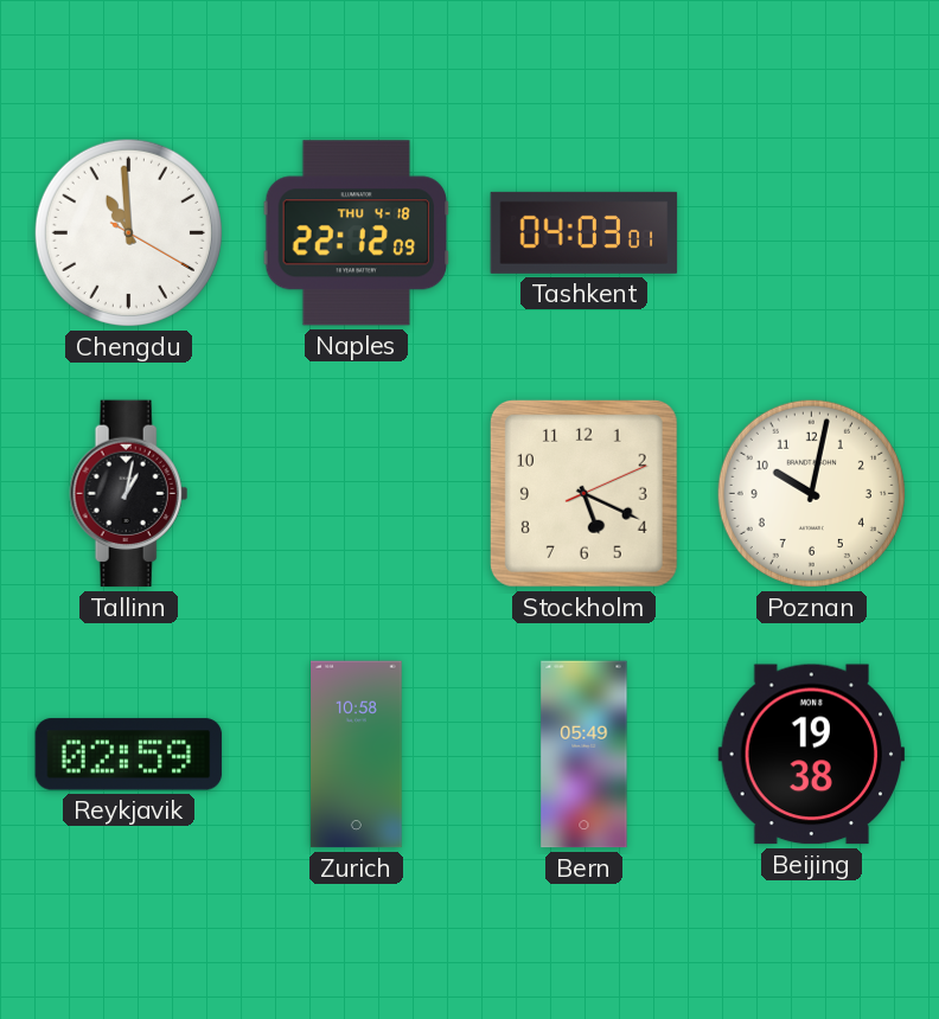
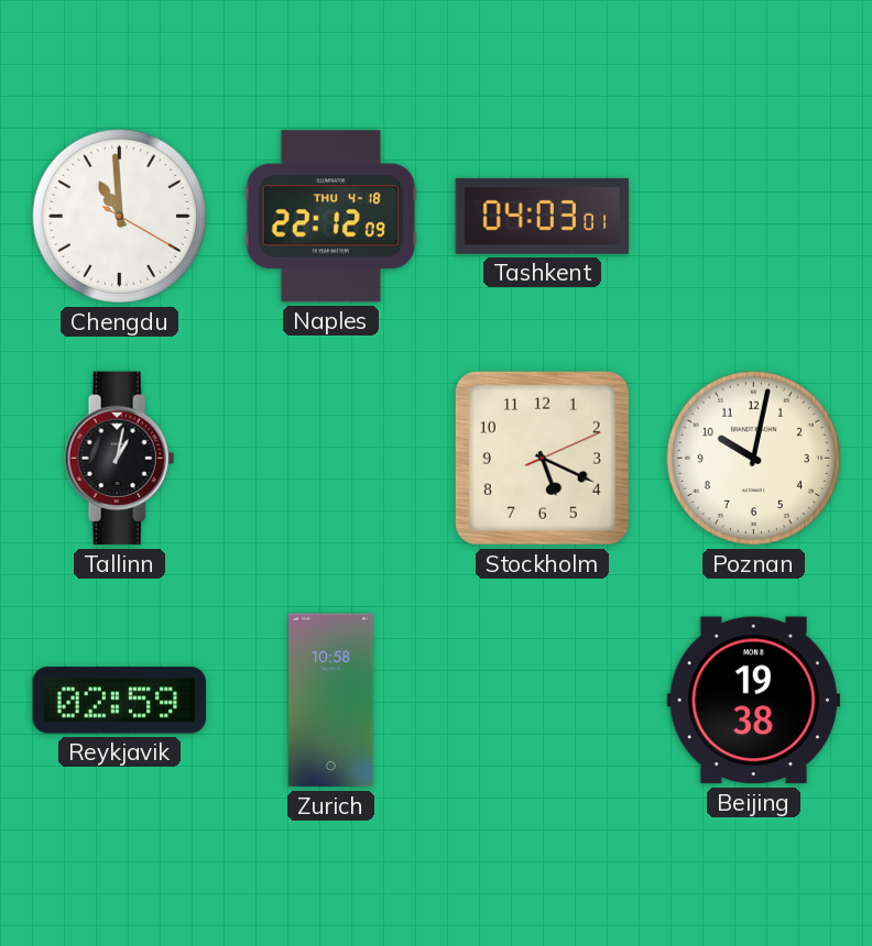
Bern: 05:49 -> none (585, 755)
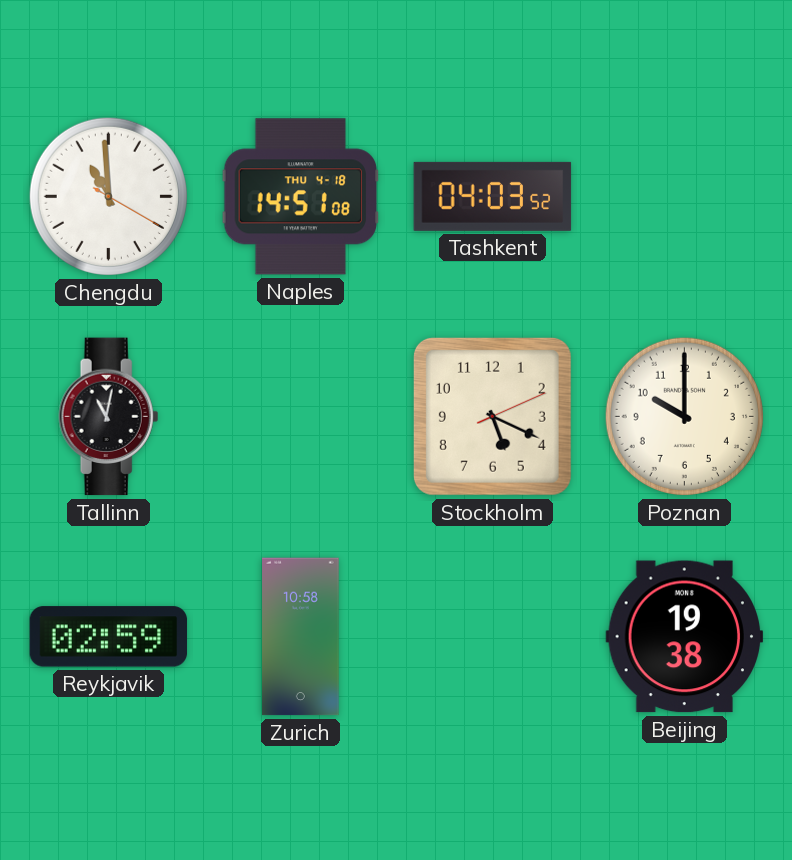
Naples: 22:12 -> 14:51 (301, 197)
Tashkent: 04:03:01 -> 04:03:52 (493, 196)
Tallinn: 1:02 -> 11:02 (109, 417)
Poznan: 10:02 -> 10:00 (684, 416)
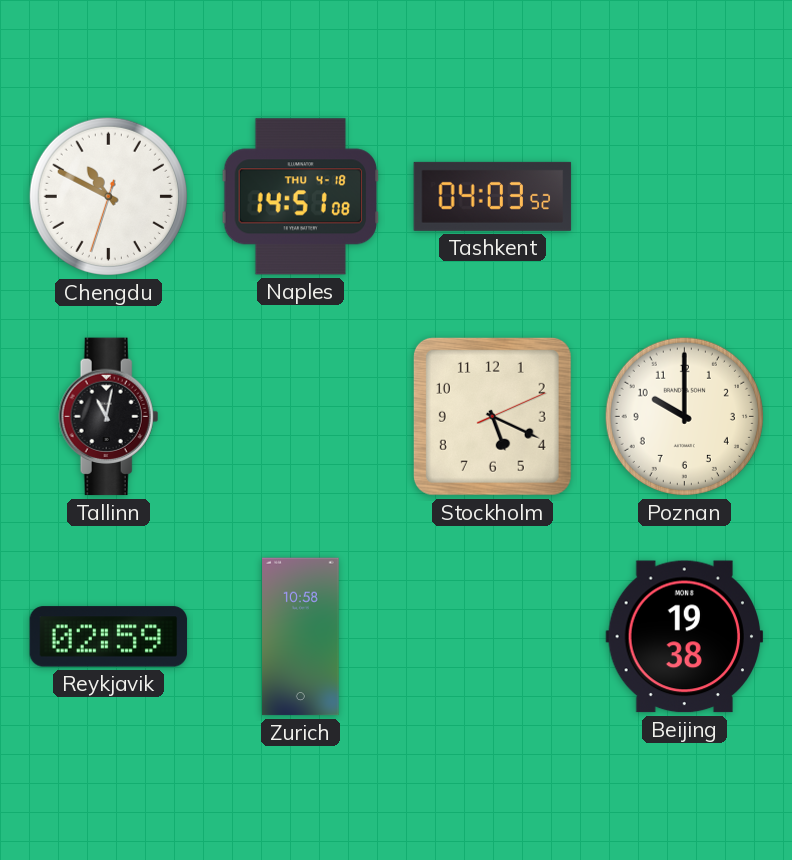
Chengdu: 10:59 -> 10:49 (108, 196)
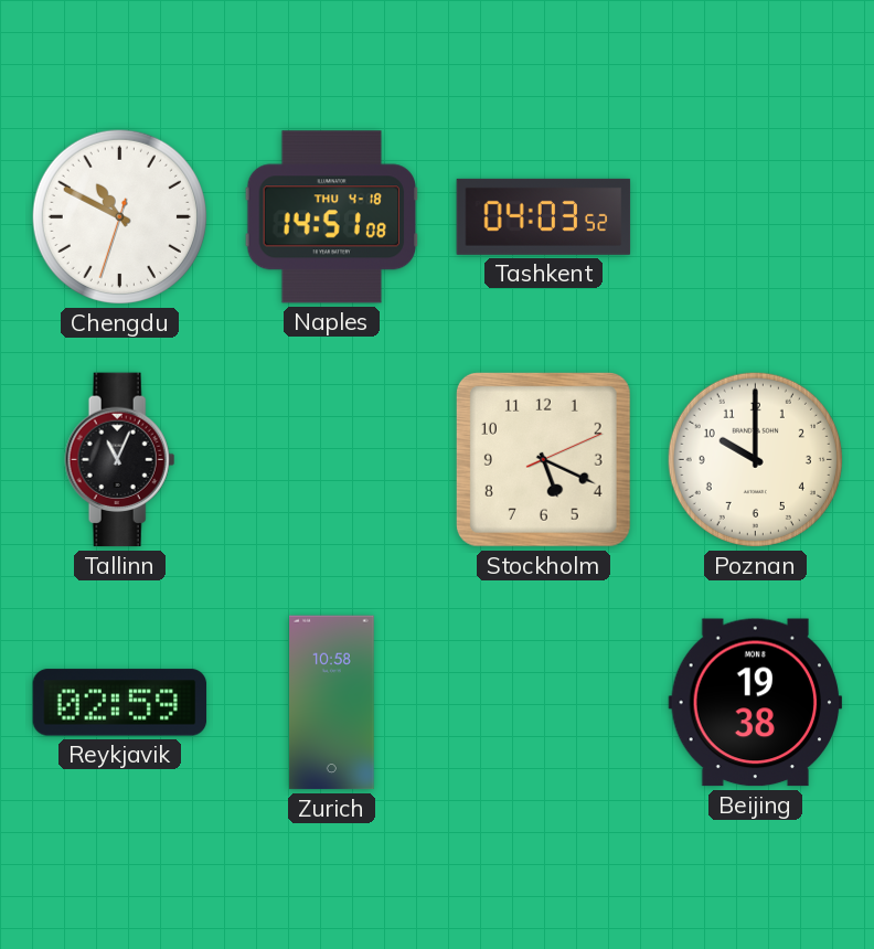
Tallinn: 11:02 -> 11:04 (120, 460)
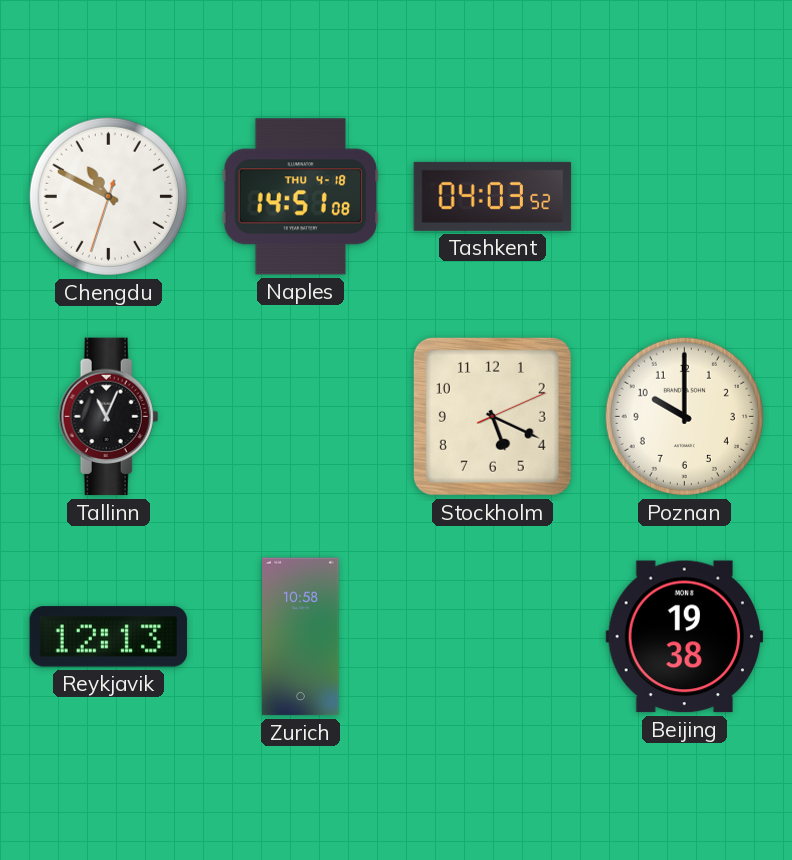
Reykjavik: 02:59 -> 12:13 (109, 637)
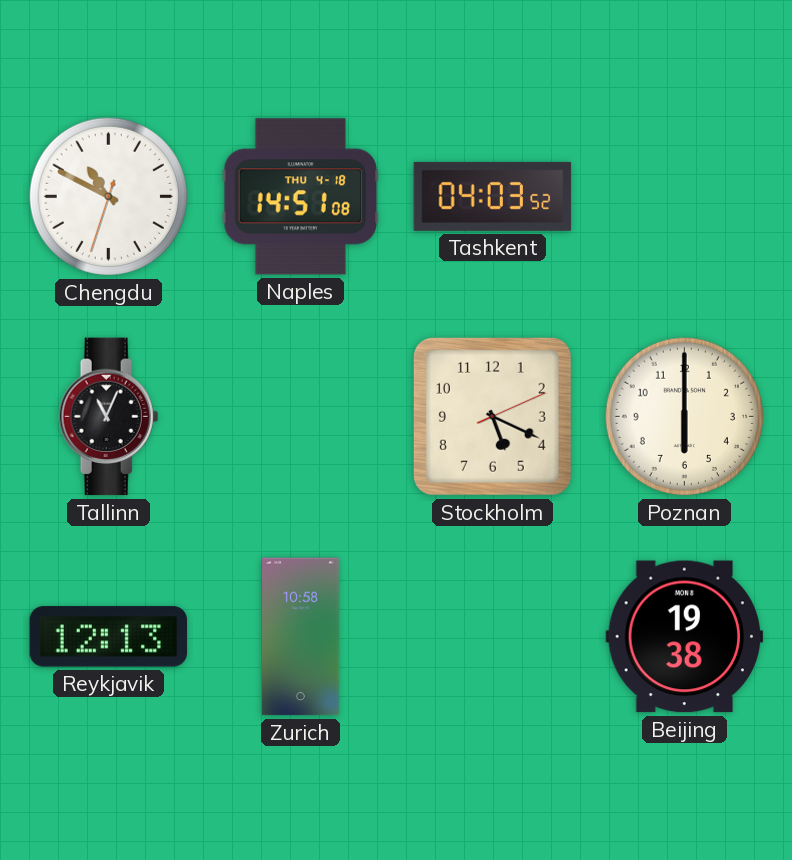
Poznan: 10:00 -> 6:00 (684, 416)
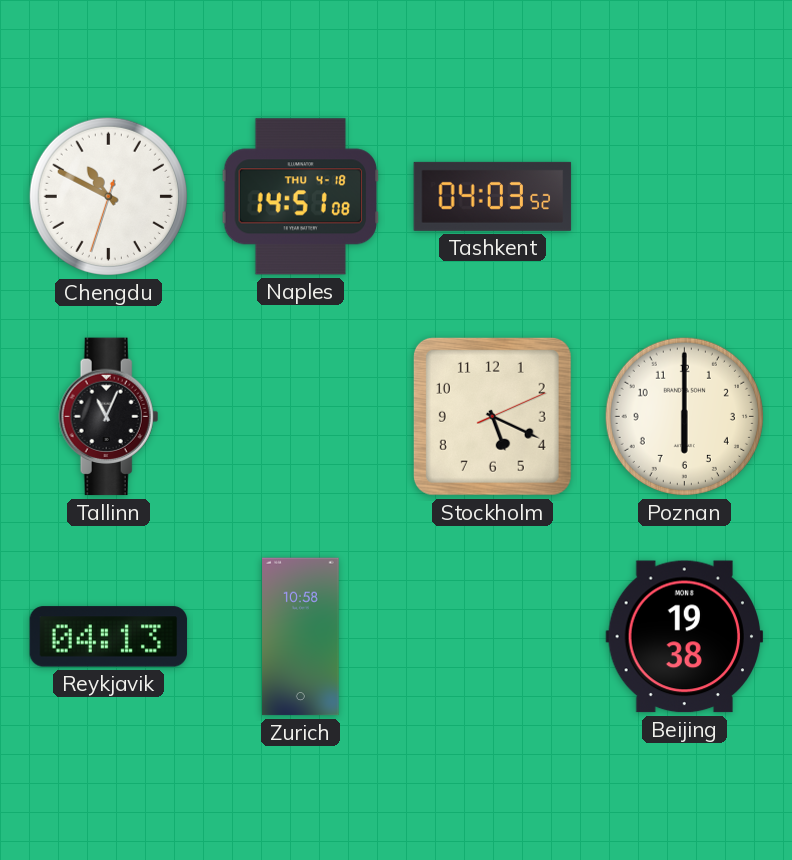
Reykjavik: 12:13 -> 04:13 (109, 637)
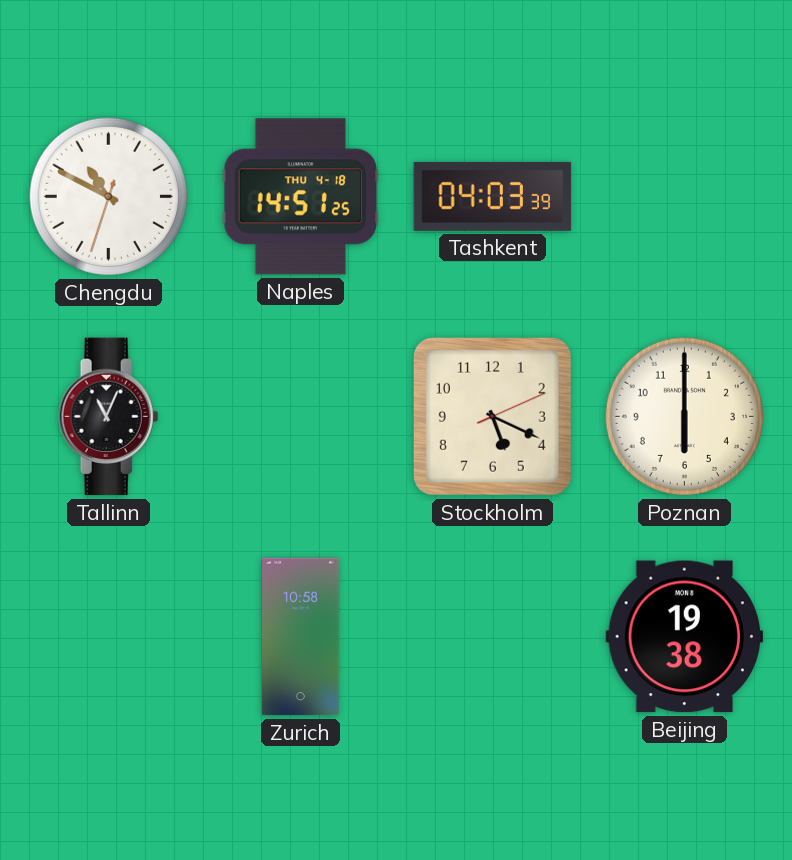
Naples: 14:51:08 -> 14:51:25 (301, 197)
Tashkent: 04:03:52 -> 04:03:39 (493, 196)
Reykjavik: 04:13 -> none (109, 637)
